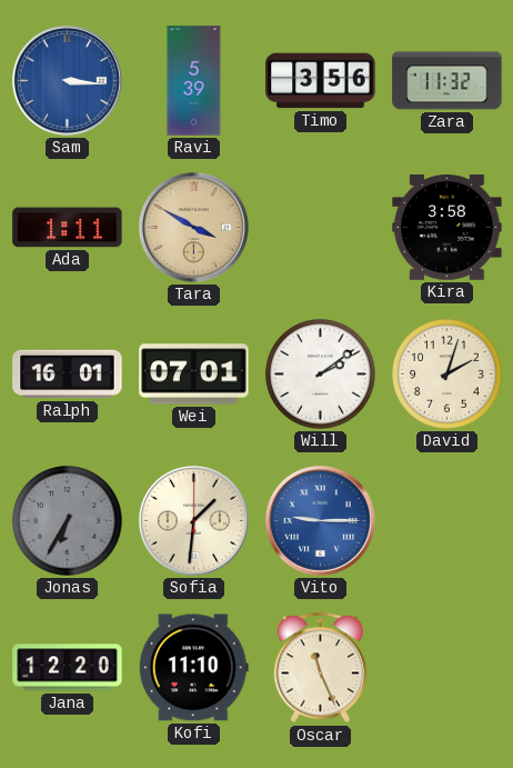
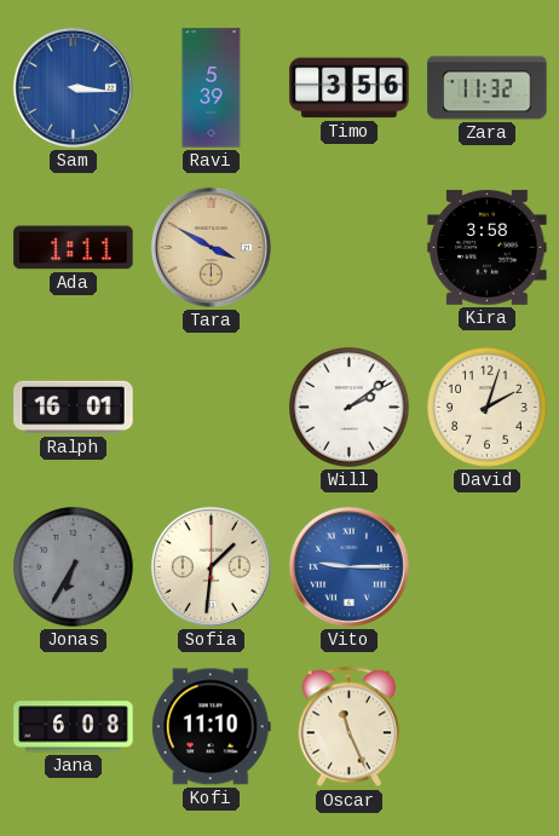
Wei: 07:01 -> none (194, 375)
Jana: 12:20 -> 6:08 (74, 727)
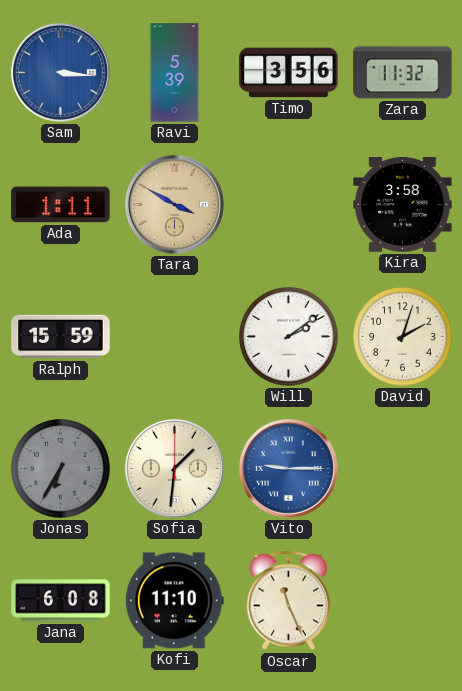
Ralph: 16:01 -> 15:59 (61, 337)
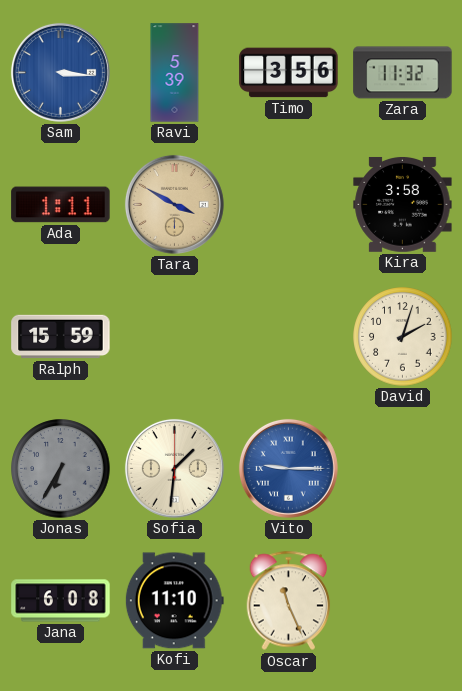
Will: 2:09 -> none (289, 337)
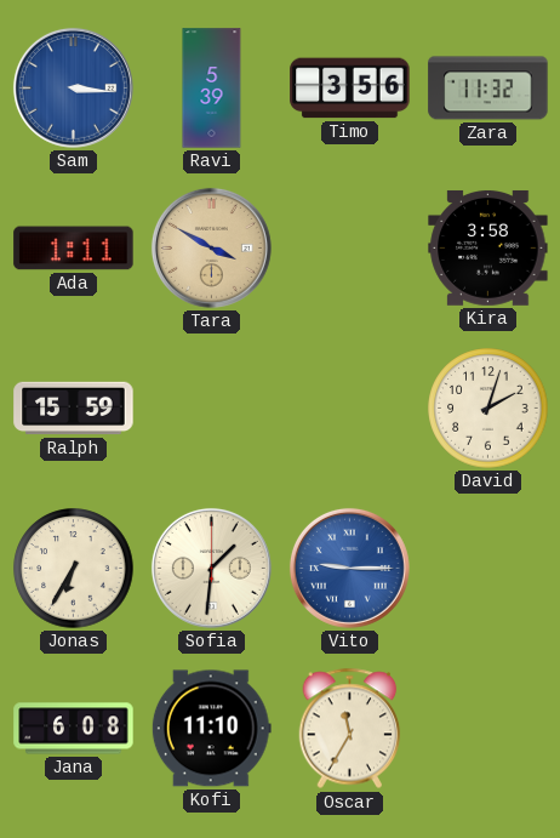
Jonas dial: grey -> cream (74, 569)
Oscar: 11:26 -> 11:35 (350, 729)
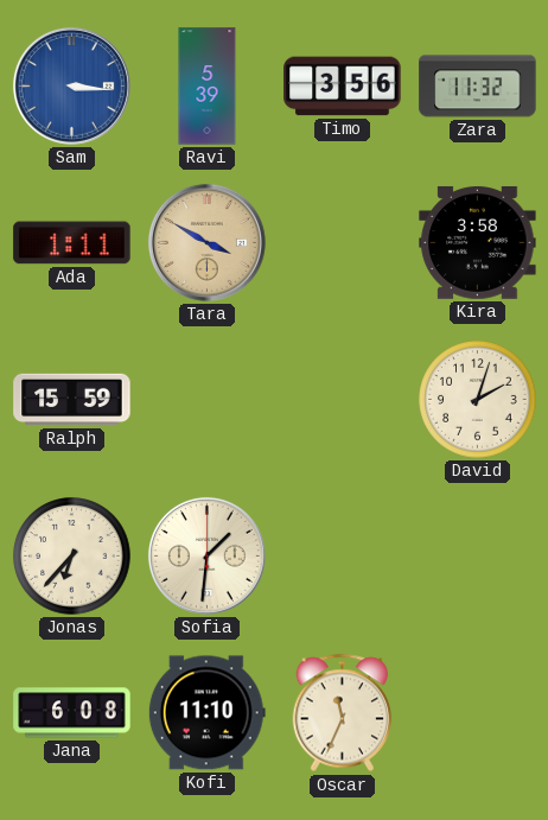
Jonas: 6:35 -> 6:37 (72, 557)
Vito: 9:15 -> none (349, 568)
Oscar: 11:35 -> 11:34 (343, 713)
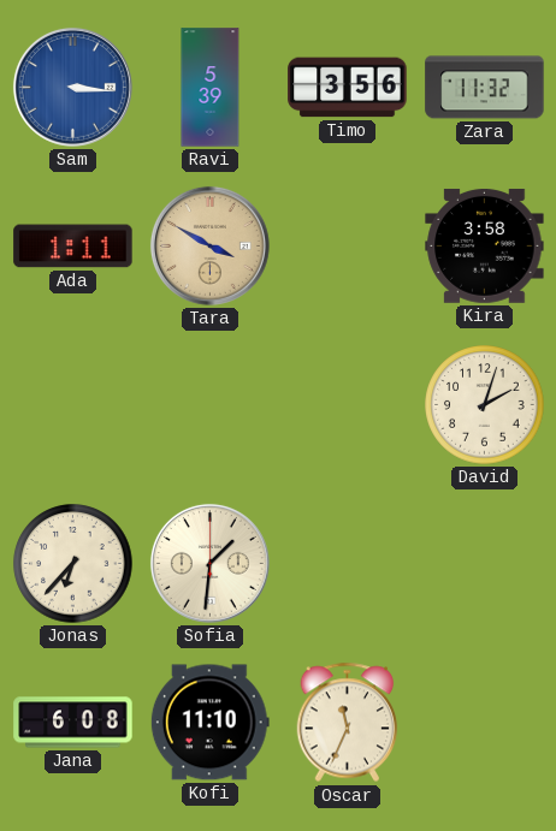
Ralph: 15:59 -> none (72, 400)
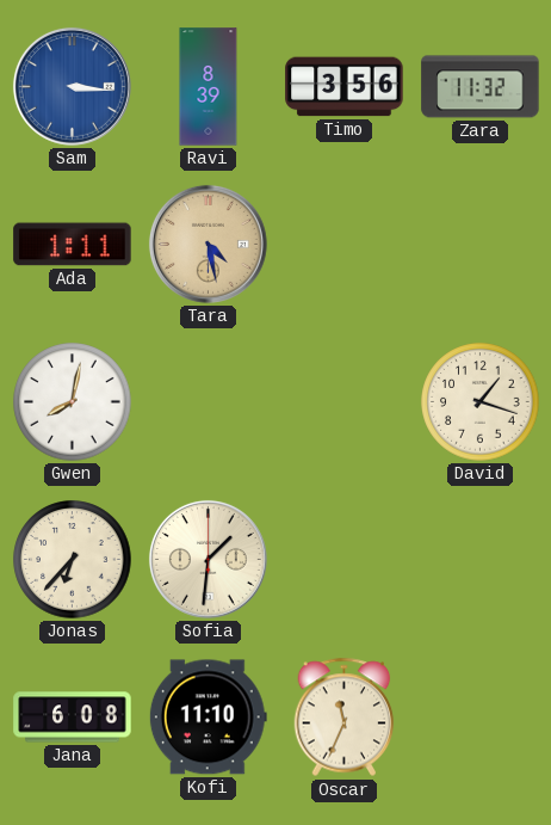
Ravi: 5:39 -> 8:39 (209, 87)
Tara: 3:50 -> 4:28 (208, 244)
Kira: 3:58 -> none (485, 245)
Gwen: none -> 8:02 (73, 402)
David: 2:03 -> 1:18 (481, 402)
